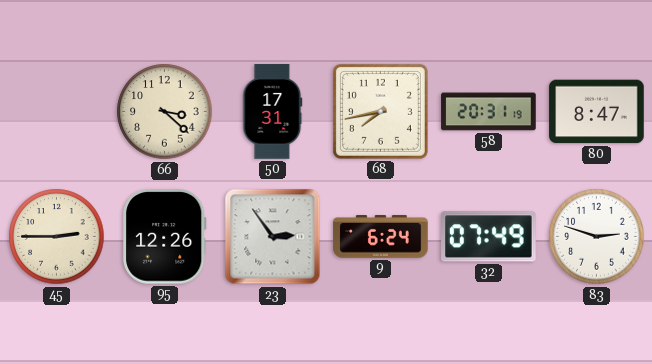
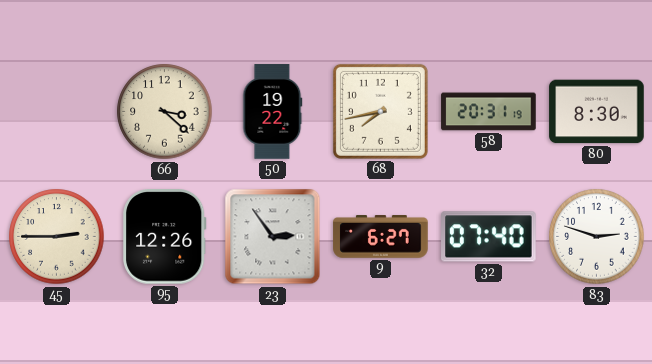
50: 17:31 -> 19:22 (273, 112)
80: 8:47 -> 8:30 (597, 112)
9: 6:24 -> 6:27 (381, 237)
32: 07:49 -> 07:40 (489, 237)
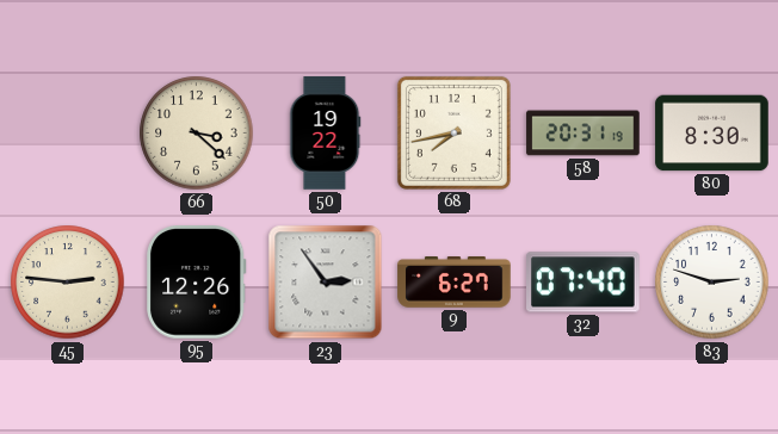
45: 2:45 -> 2:46 (68, 283)
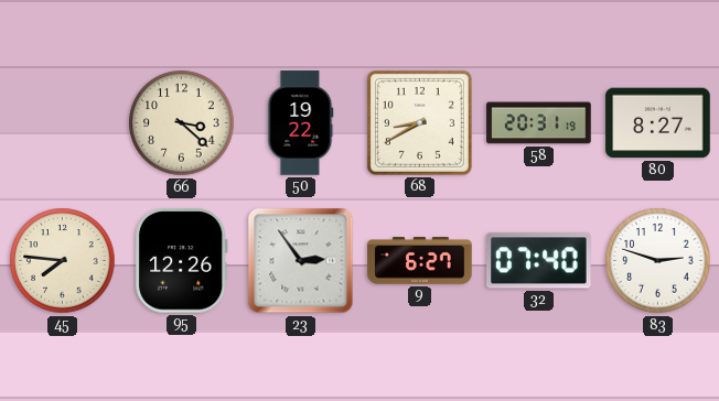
68: 7:43 -> 8:40 (419, 122)
80: 8:30 -> 8:27 (658, 123)
45: 2:46 -> 7:46 (63, 261)
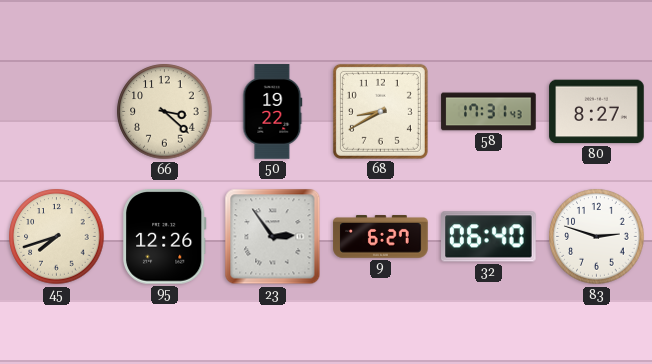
58: 20:31 -> 17:31 (489, 112)
45: 7:46 -> 7:42 (57, 237)
32: 07:40 -> 06:40 (489, 237)
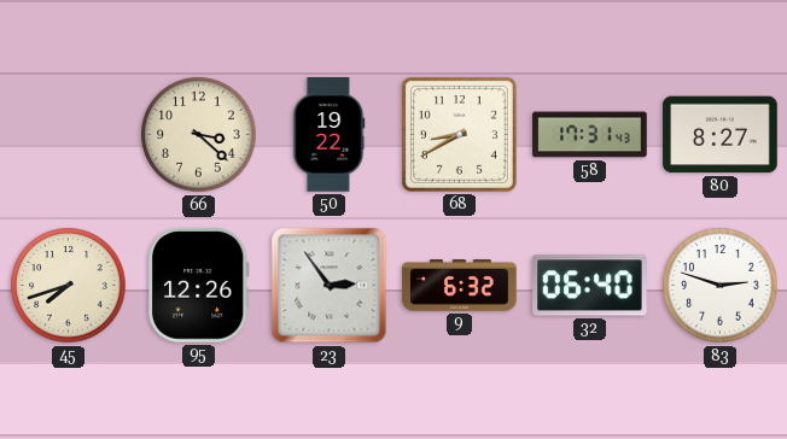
9: 6:27 -> 6:32 (460, 286)
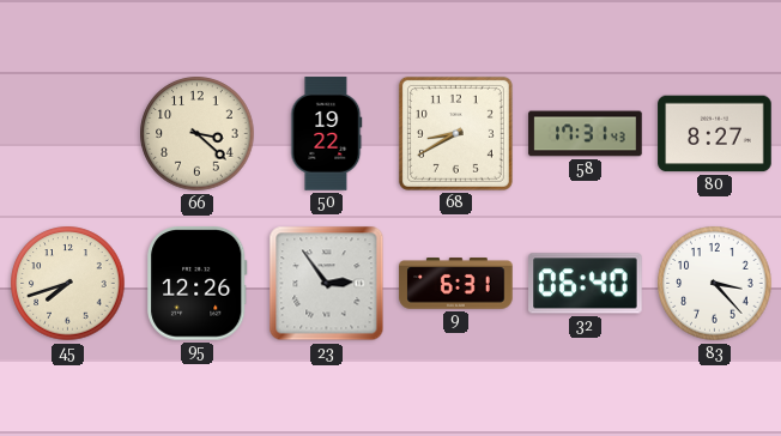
9: 6:32 -> 6:31 (456, 284)
83: 2:48 -> 3:23 (715, 284)
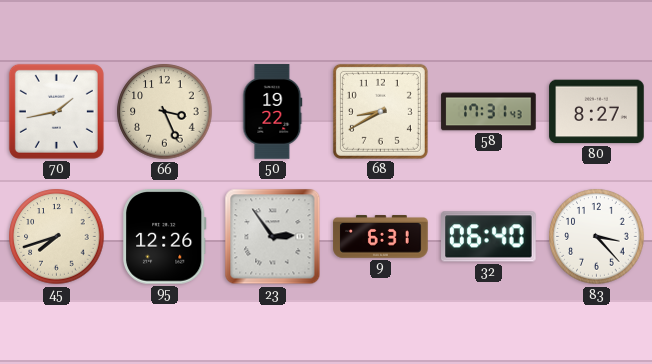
70: none -> 1:43 (56, 111)
66: 3:22 -> 3:26 (165, 112)
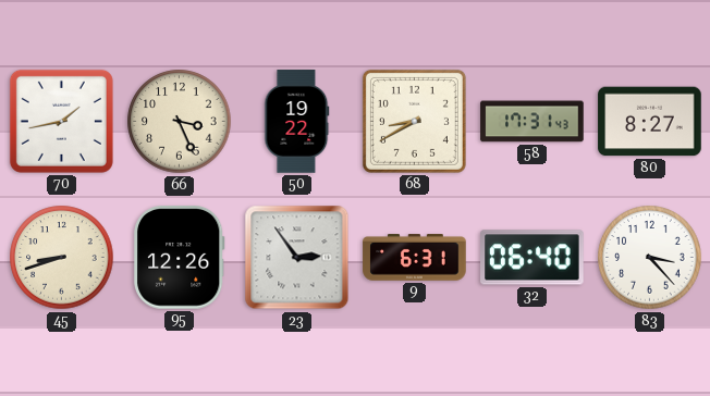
45: 7:42 -> 8:42 (62, 258)
